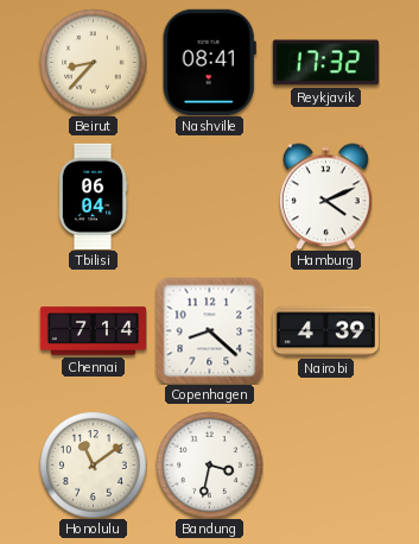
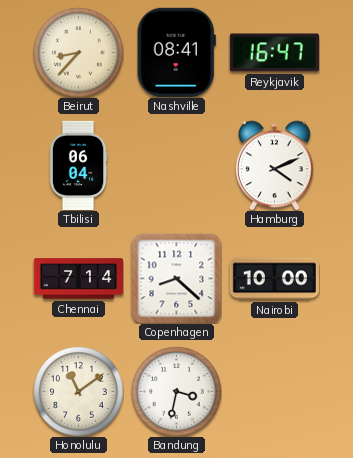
Reykjavik: 17:32 -> 16:47 (274, 53)
Nairobi: 4:39 -> 10:00 (274, 279)
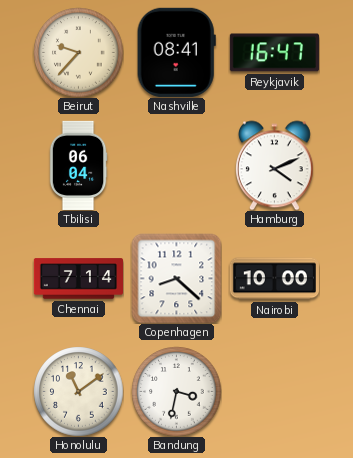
Beirut: 8:37 -> 9:37 (78, 52)
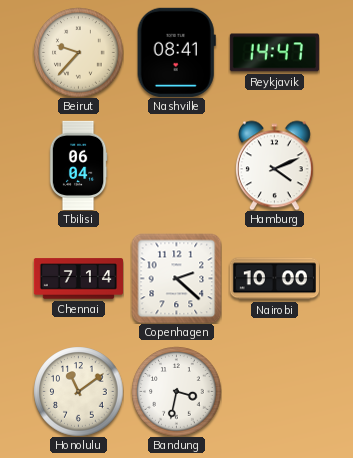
Reykjavik: 16:47 -> 14:47 (274, 53)
Copenhagen: 8:22 -> 2:22 (176, 278)
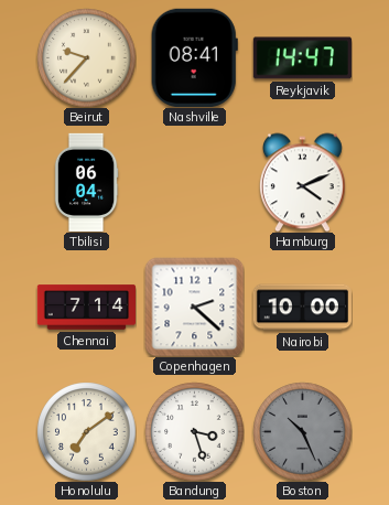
Honolulu: 11:09 -> 7:09 (86, 431)
Bandung: 3:32 -> 3:27 (194, 431)
Boston: none -> 10:26 (302, 431)
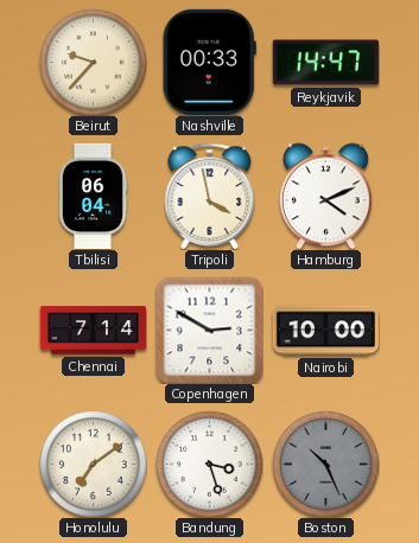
Nashville: 08:41 -> 00:33 (209, 62)
Tripoli: none -> 3:58 (210, 196)
Copenhagen: 2:22 -> 2:50 (209, 330)
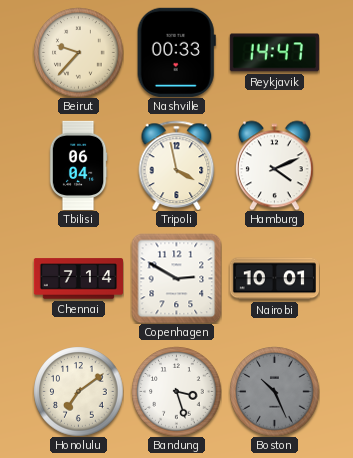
Nairobi: 10:00 -> 10:01 (274, 279)
